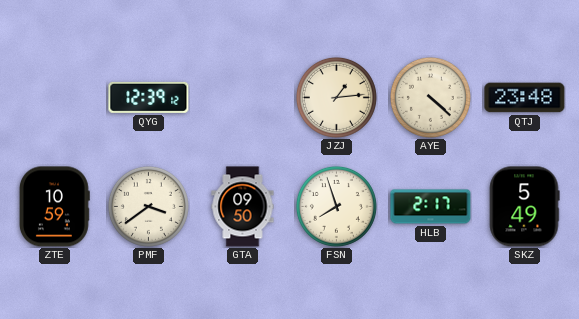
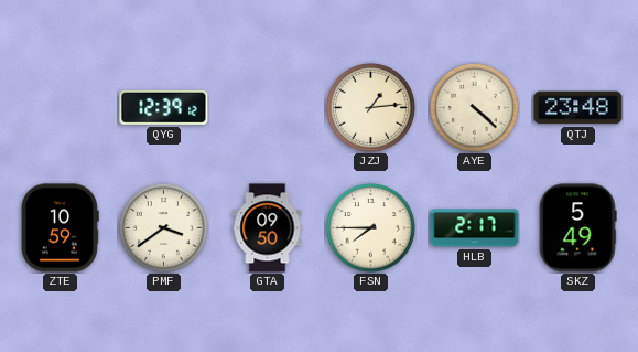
FSN: 7:57 -> 7:45 (370, 227)
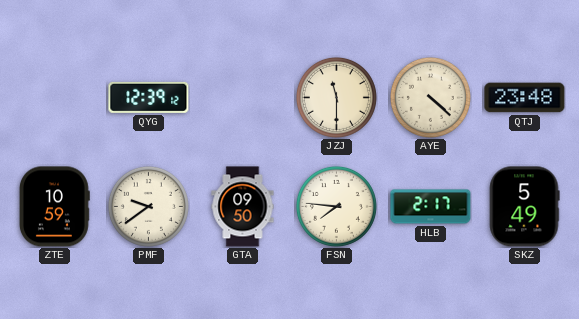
JZJ: 1:14 -> 11:30 (336, 97)
PMF: 3:39 -> 9:39 (148, 206)
FSN: 7:45 -> 7:46 (336, 206)
